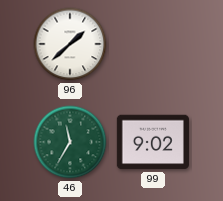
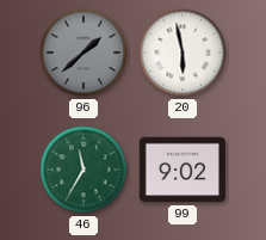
96 dial: white -> grey (83, 53)
20: none -> 5:58 (183, 53)
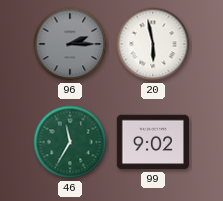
96: 1:38 -> 2:15 (70, 44)
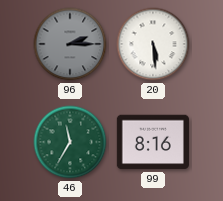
20: 5:58 -> 5:29 (153, 44)
99: 9:02 -> 8:16 (153, 142)
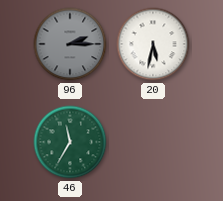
20: 5:29 -> 5:32 (153, 44)
99: 8:16 -> none (153, 142)
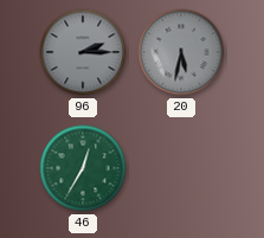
20 dial: white -> grey (181, 52)
46: 11:35 -> 12:35 (83, 168)
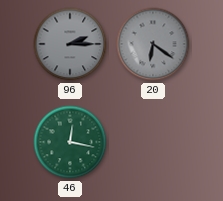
20: 5:32 -> 6:21 (153, 44)
46: 12:35 -> 12:17 (70, 142)
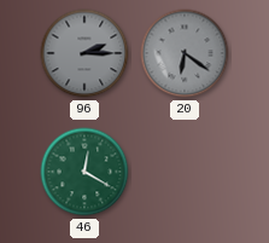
46: 12:17 -> 12:20 (84, 172)
